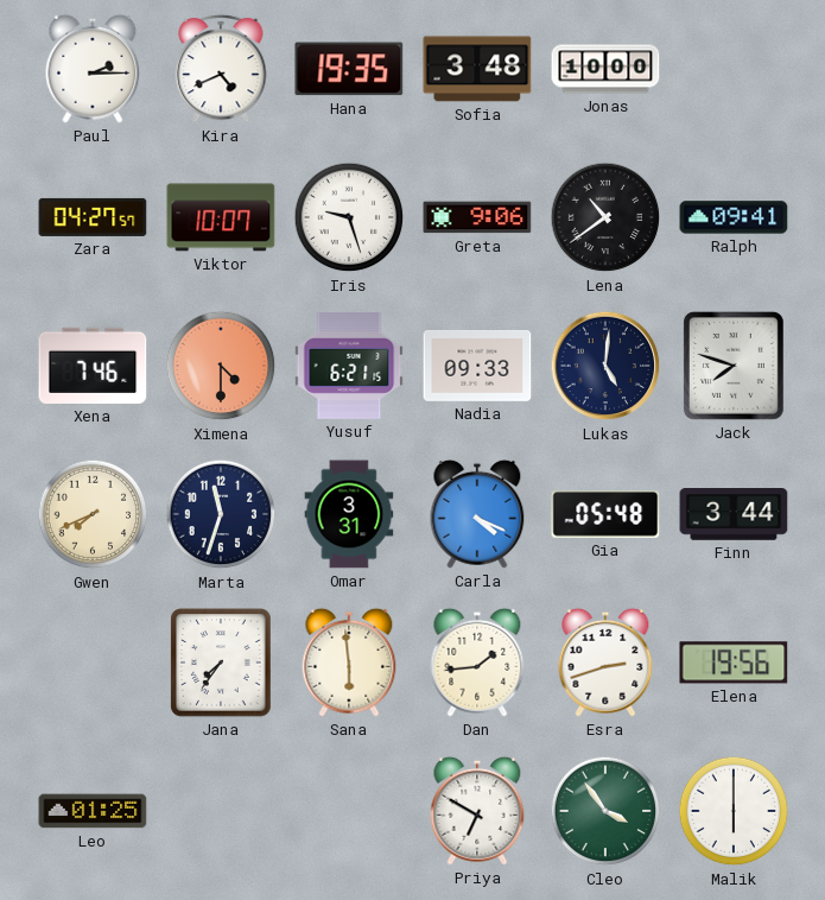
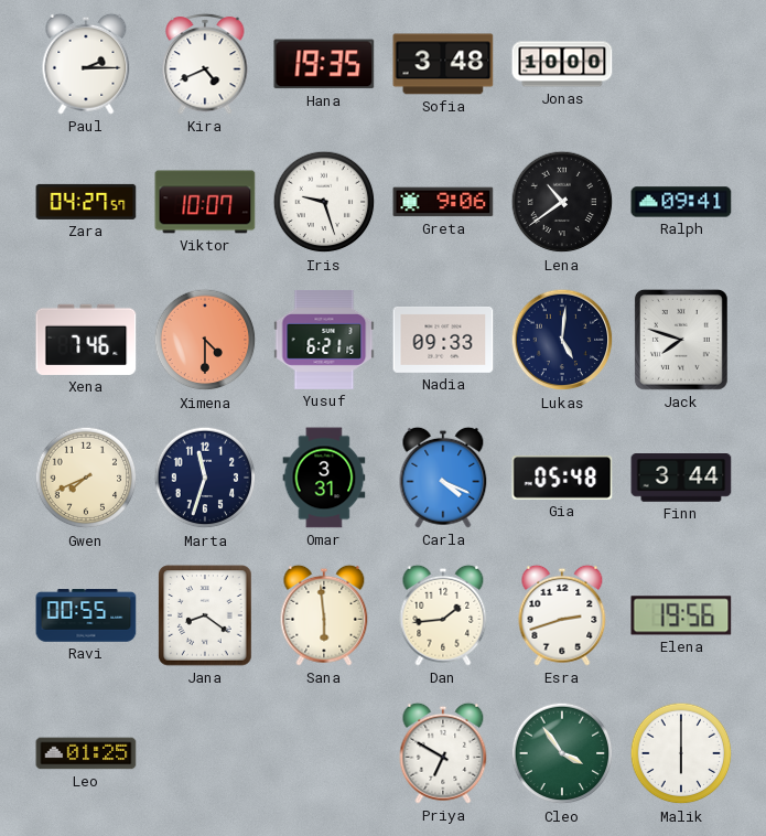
Ravi: none -> 00:55 (86, 615)
Jana: 7:36 -> 8:21 (205, 615)
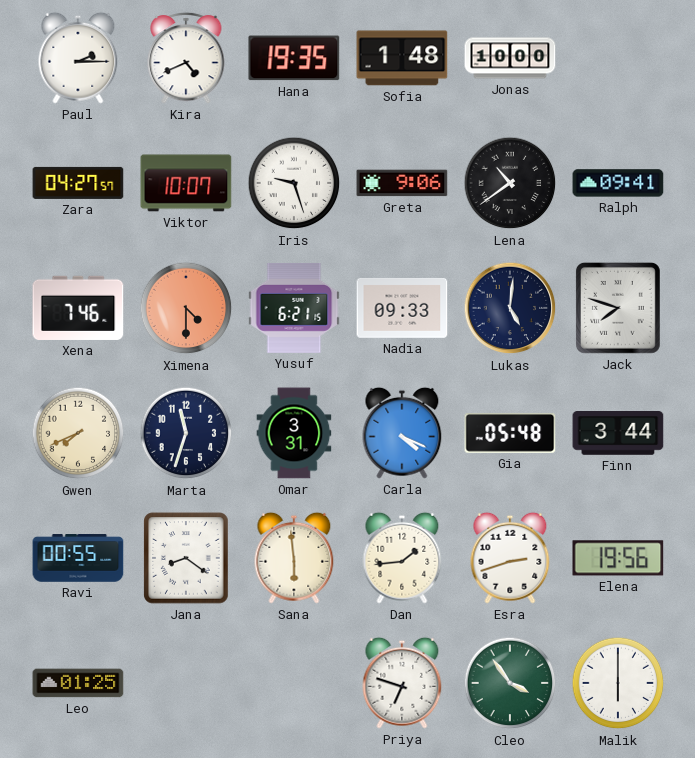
Sofia: 3:48 -> 1:48 (402, 58)
Priya: 6:50 -> 6:48 (402, 683)
